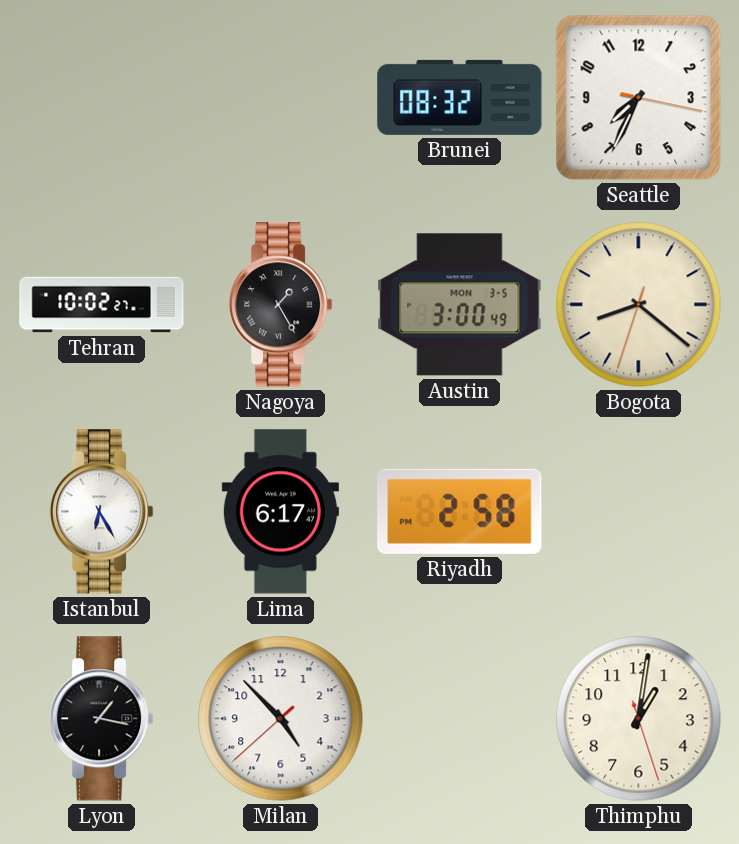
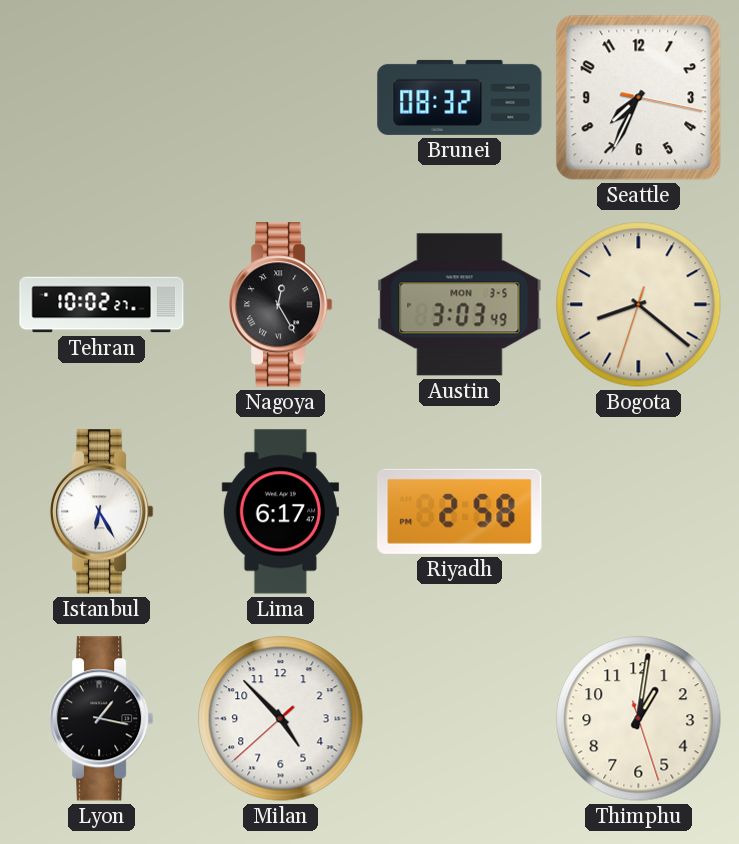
Nagoya: 1:25 -> 12:25 (281, 305)
Austin: 3:00 -> 3:03 (460, 305)
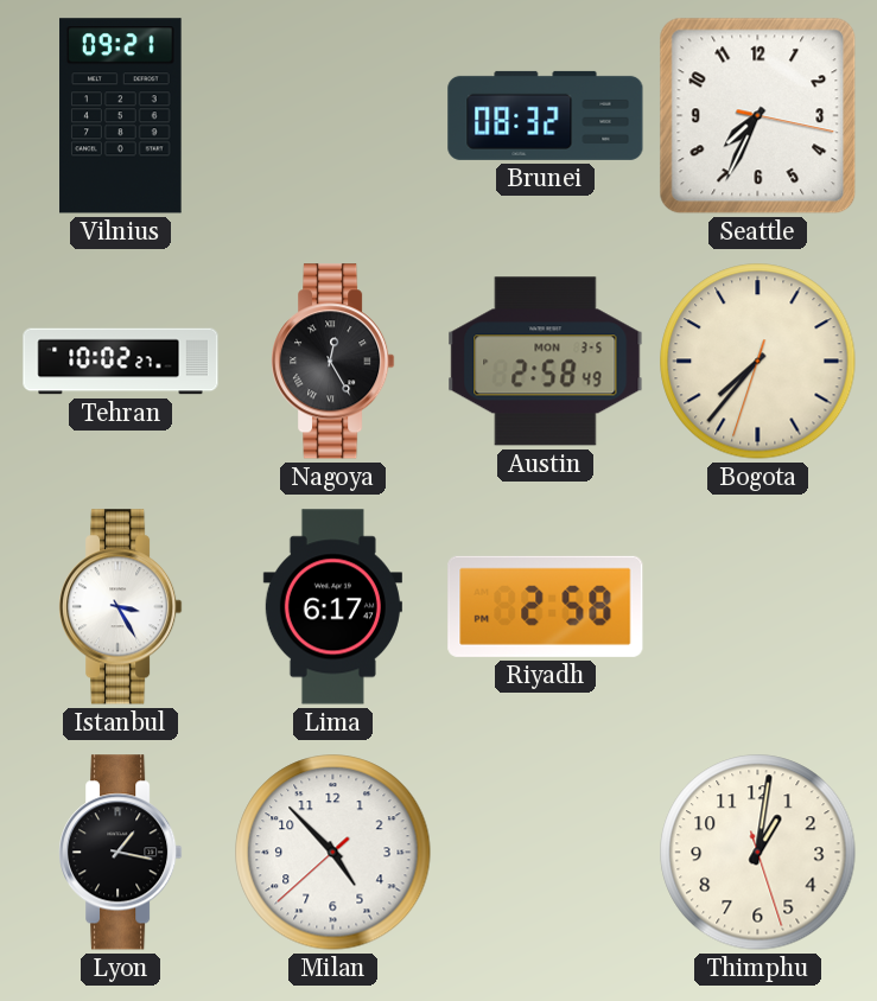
Vilnius: none -> 09:21 (121, 116)
Austin: 3:03 -> 2:58 (546, 362)
Bogota: 8:21 -> 7:36 (758, 362)
Istanbul: 6:25 -> 3:25 (121, 607)
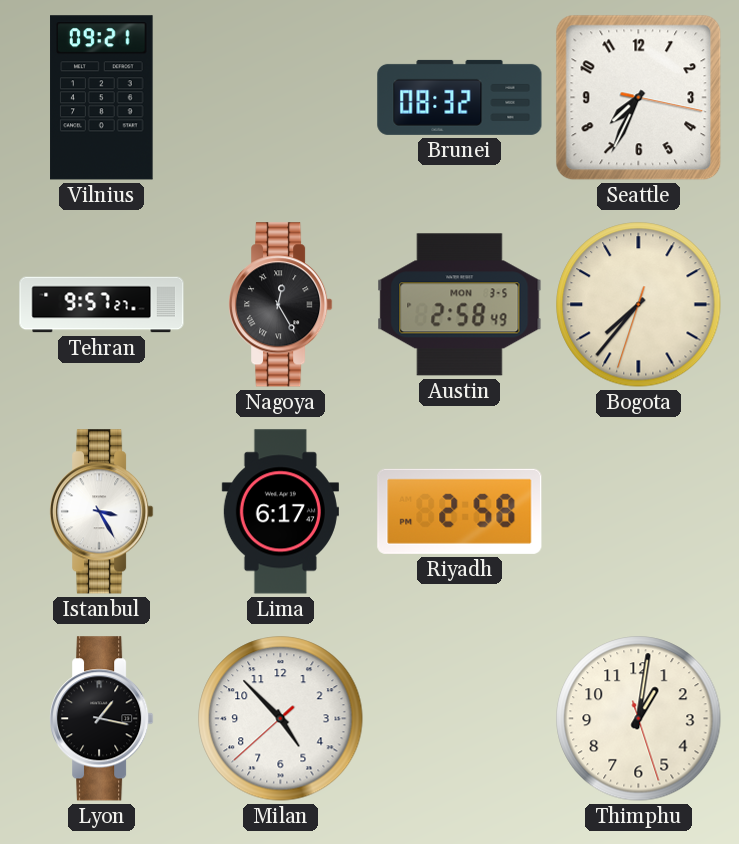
Tehran: 10:02 -> 9:57 (102, 305)
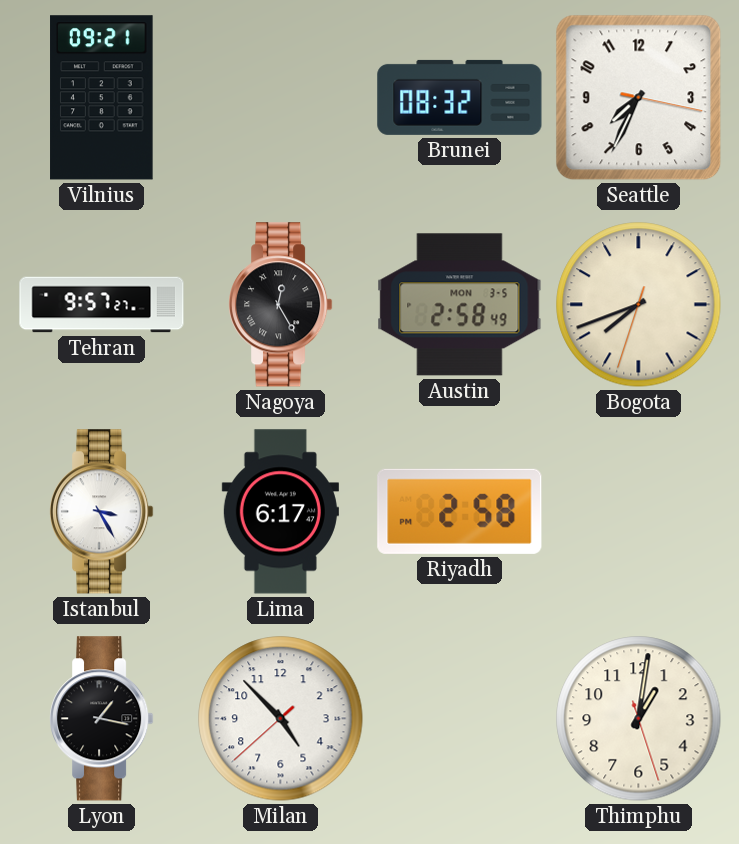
Bogota: 7:36 -> 7:41 (639, 305)
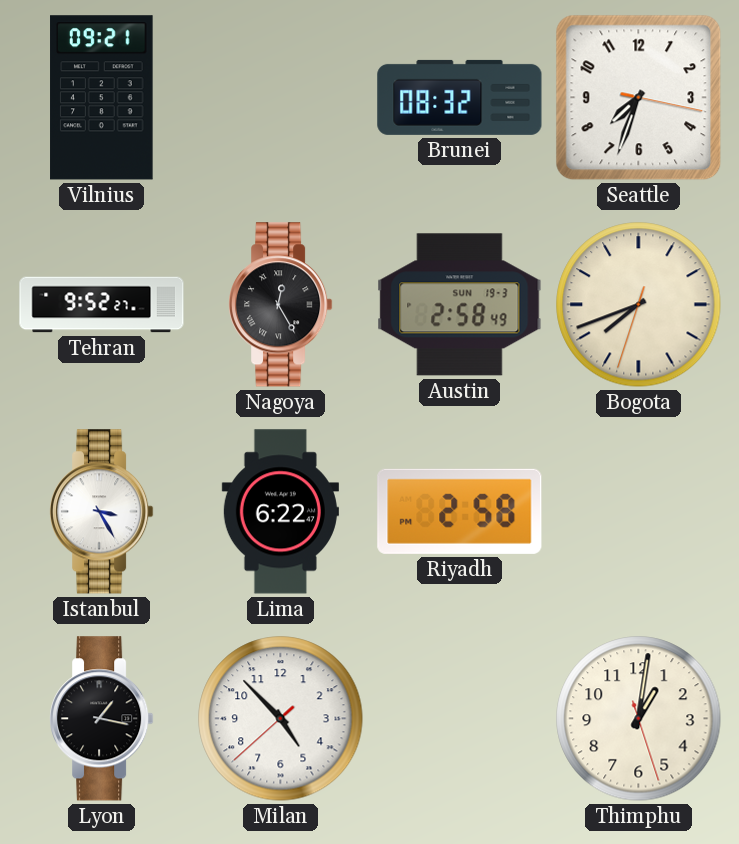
Seattle: 7:34 -> 7:33 (639, 98)
Tehran: 9:57 -> 9:52 (102, 305)
Austin date: MON 3-5 -> SUN 19-3 (460, 305)
Lima: 6:17 -> 6:22 (280, 512)
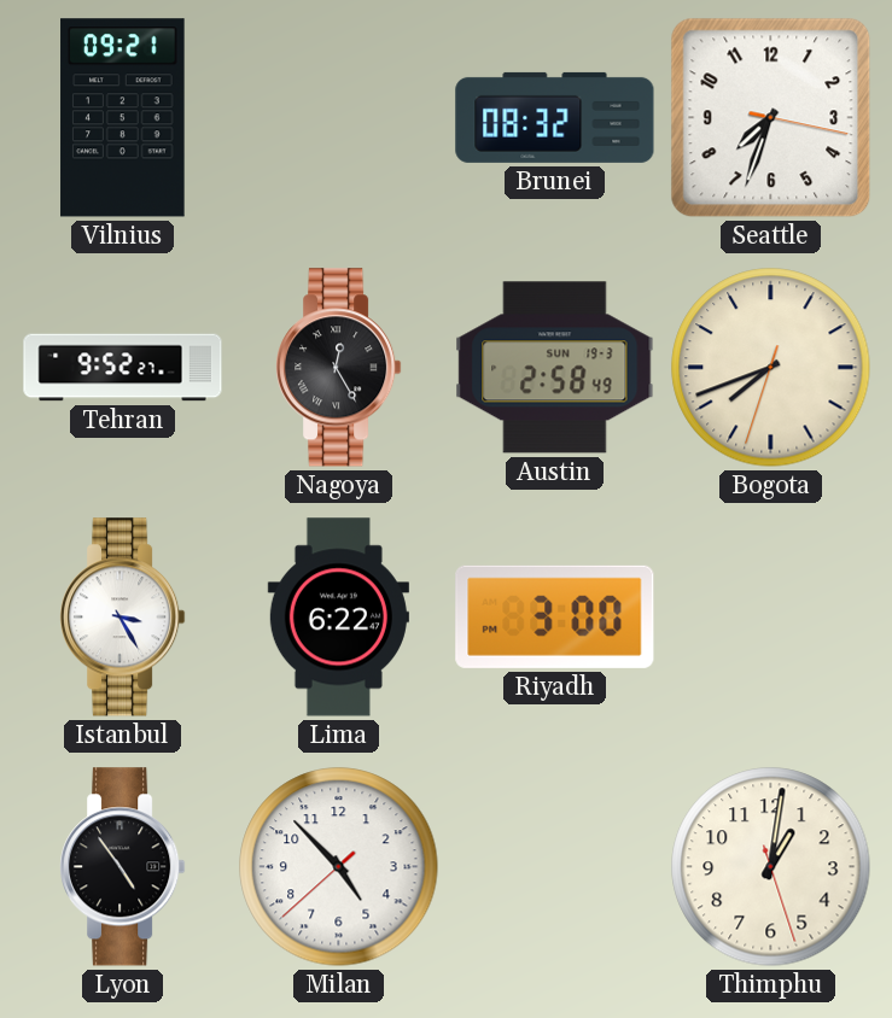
Riyadh: 2:58 -> 3:00 (555, 616)
Lyon: 1:17 -> 4:54 (123, 867)
